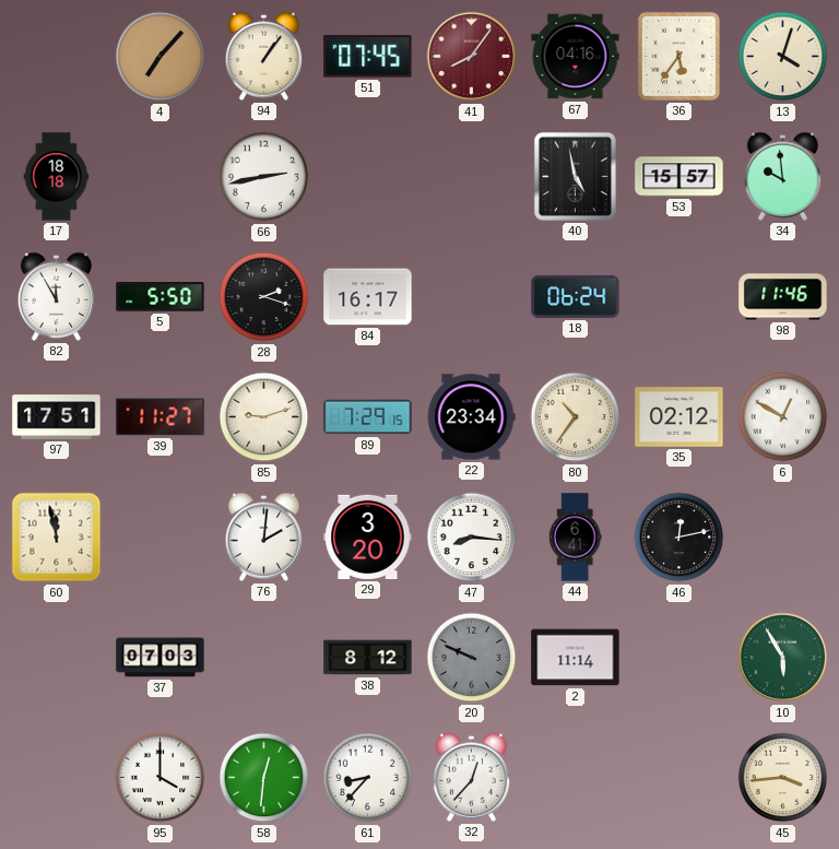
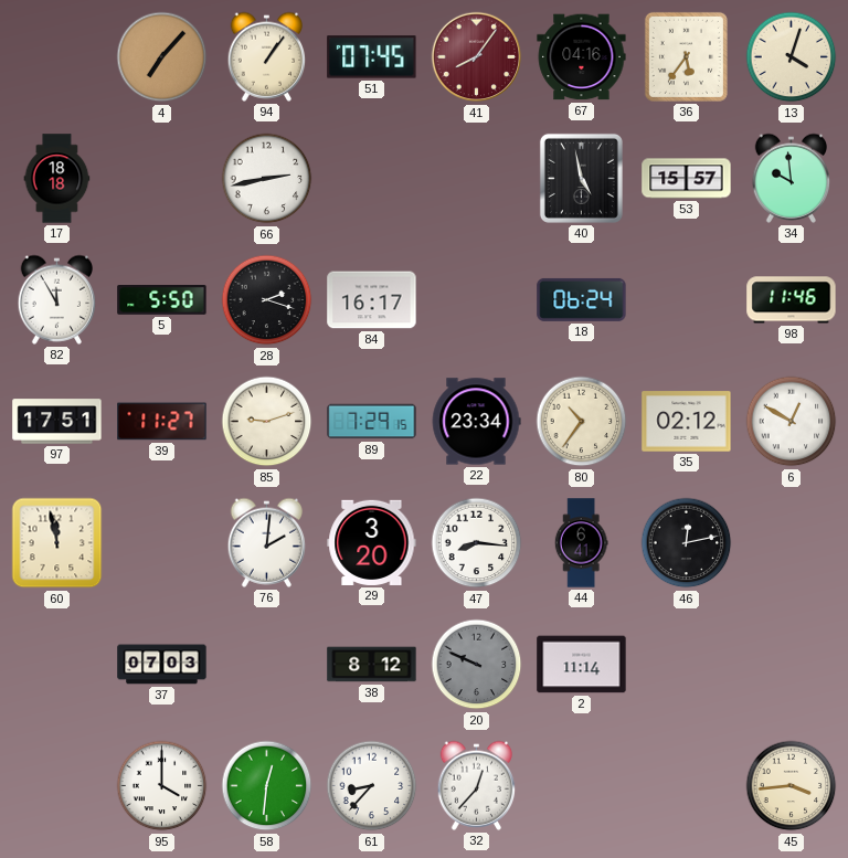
10: 5:55 -> none (783, 658)
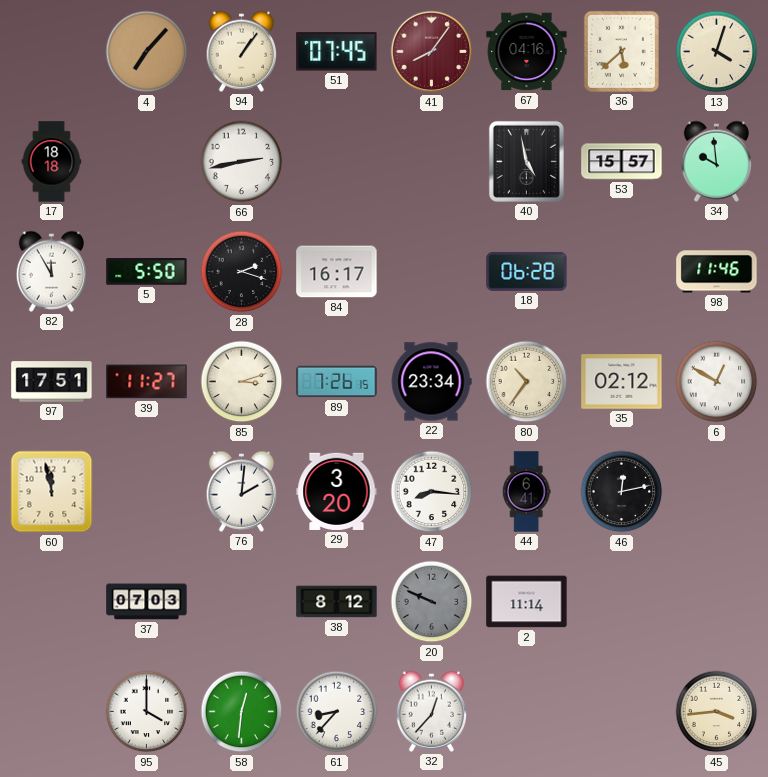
36: 5:36 -> 5:38 (621, 51)
18: 06:24 -> 06:28 (527, 271)
85: 9:12 -> 3:12 (242, 382)
89: 7:29 -> 7:26 (337, 382)
